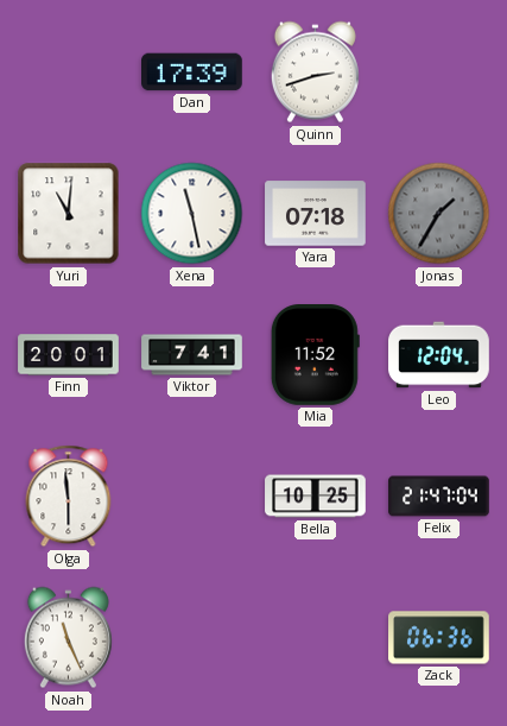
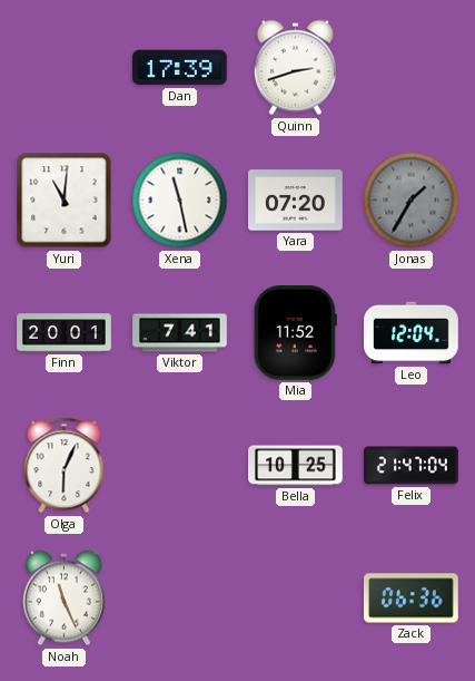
Yara: 07:18 -> 07:20 (296, 201)
Olga: 5:59 -> 6:04 (65, 466)
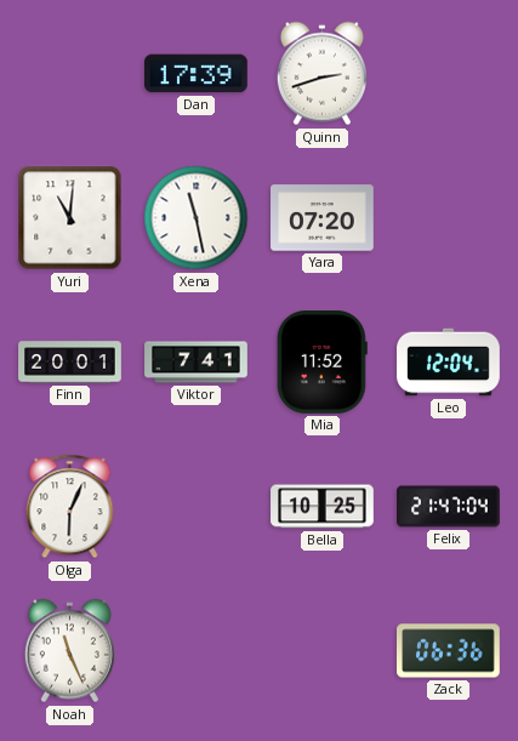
Jonas: 1:35 -> none (412, 201)
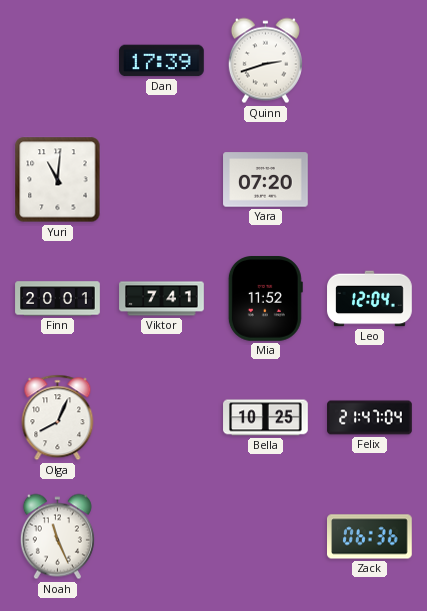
Xena: 11:28 -> none (197, 218)
Olga: 6:04 -> 8:04 (58, 418)
